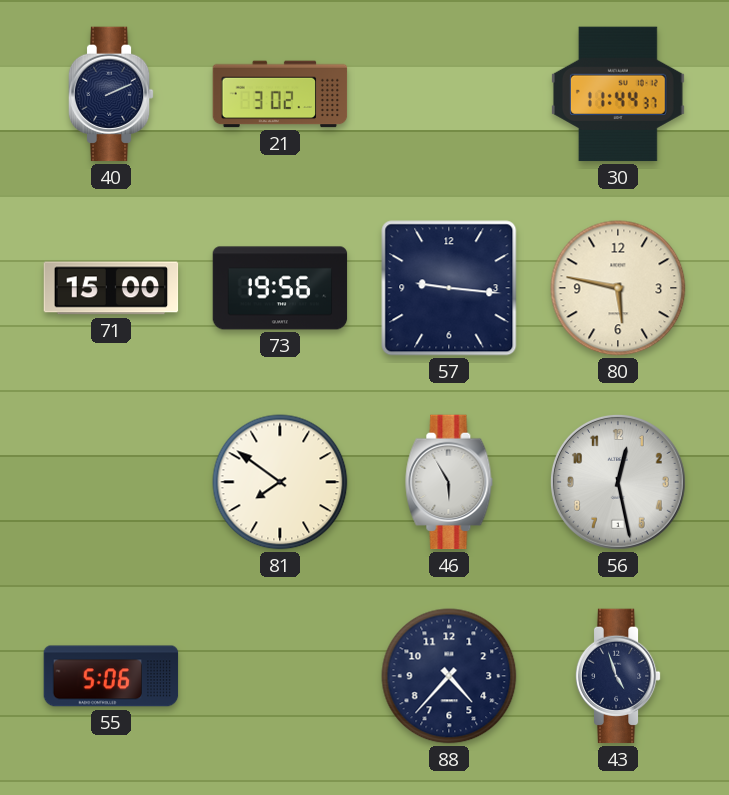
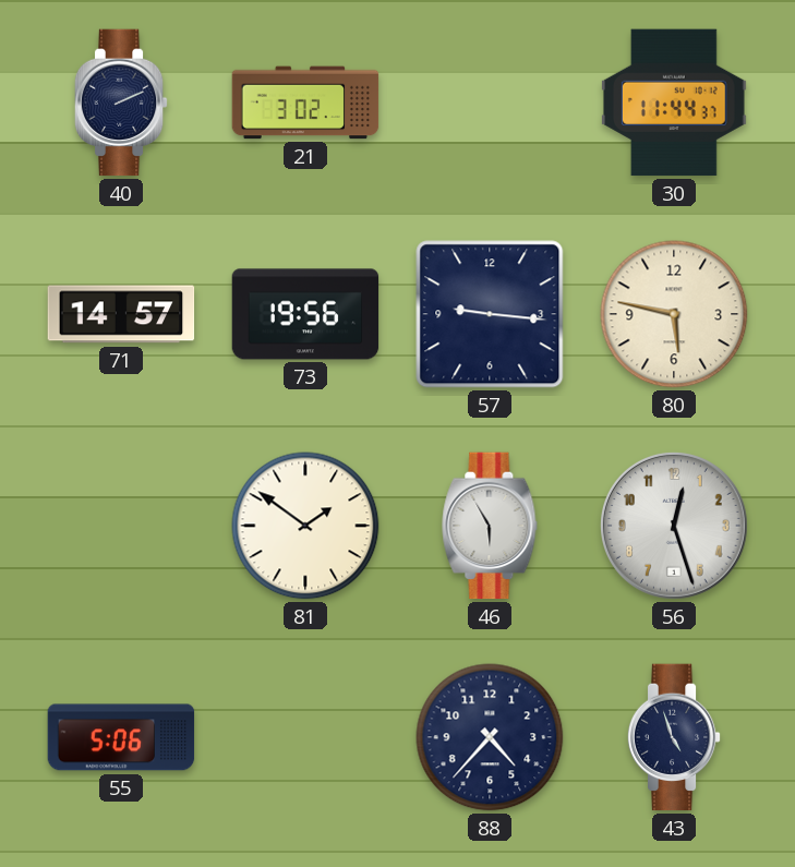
71: 15:00 -> 14:57 (121, 314)
81: 7:51 -> 1:51 (305, 526)
56: 12:28 -> 12:27 (674, 526)
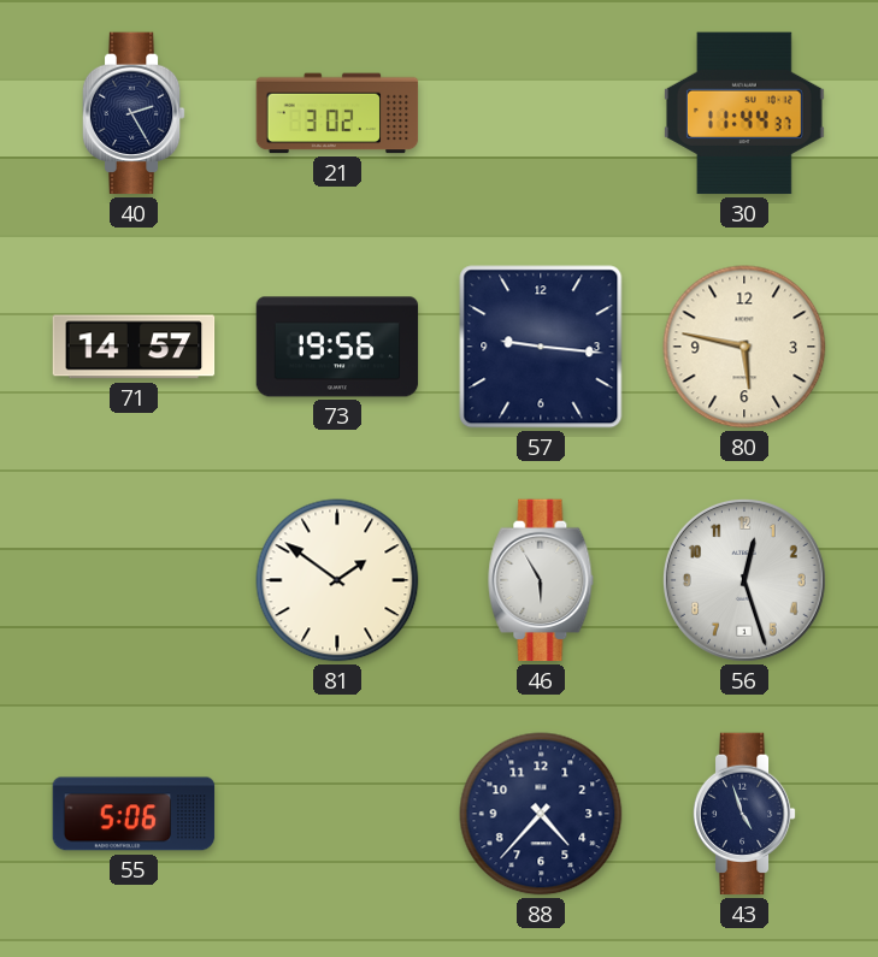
40: 2:11 -> 2:25 (134, 113)
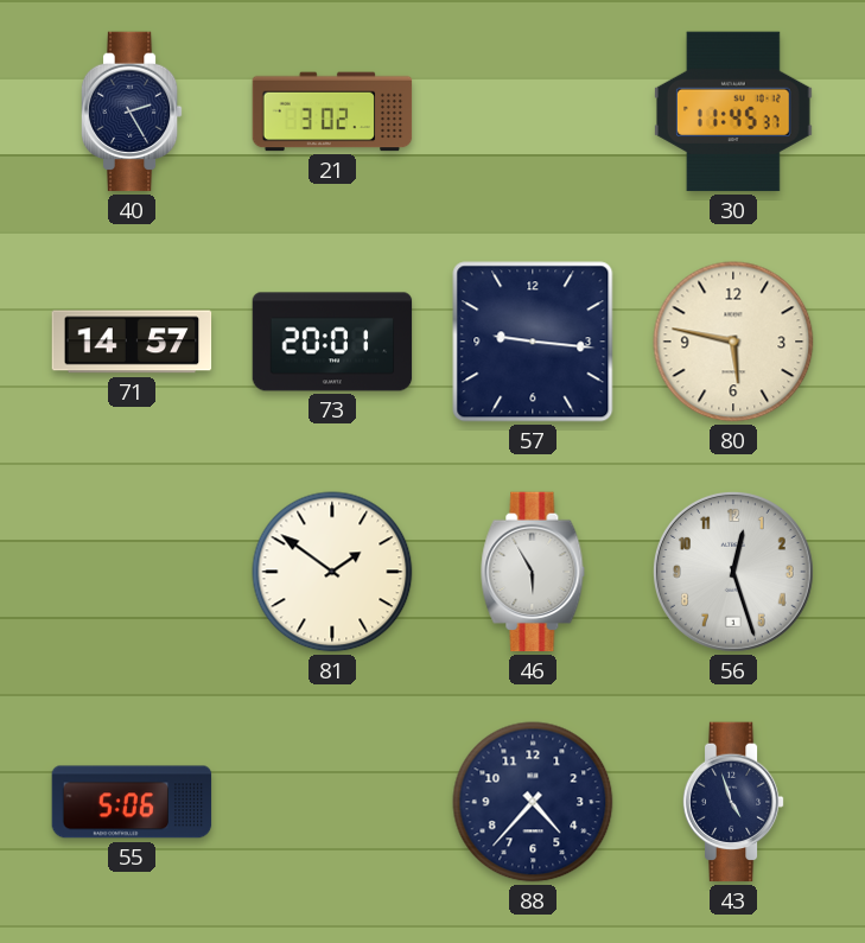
30: 11:44 -> 11:45 (733, 111)
73: 19:56 -> 20:01 (332, 342)
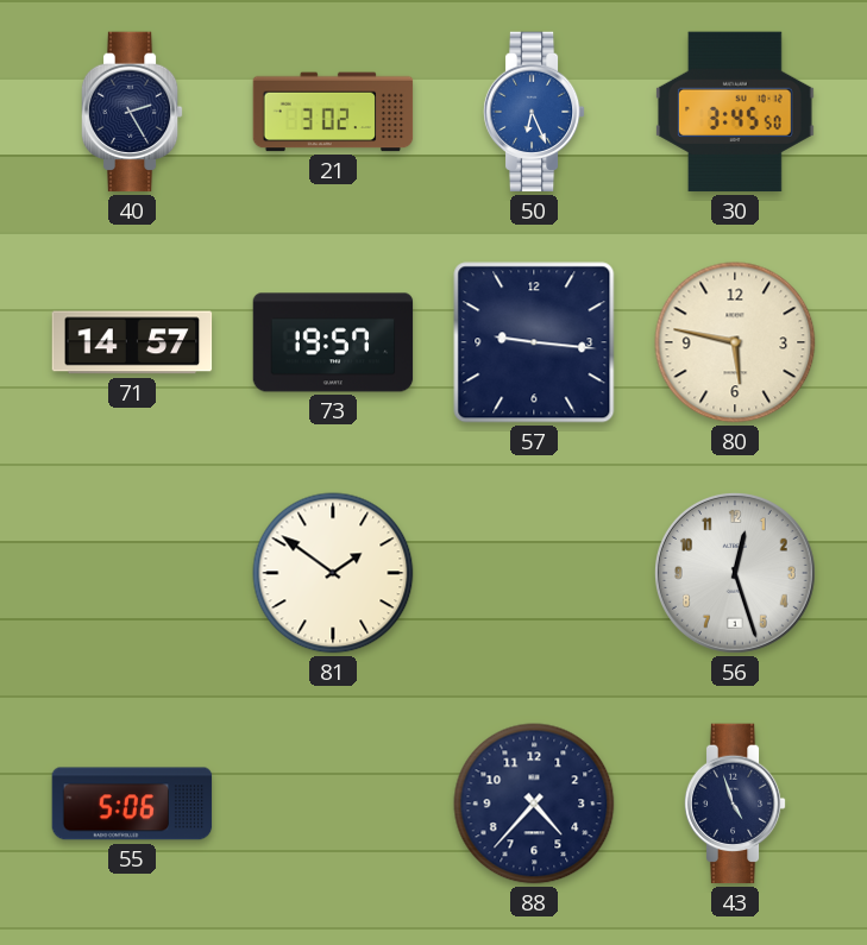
50: none -> 6:26 (534, 112)
30: 11:45 -> 3:45 (735, 112)
73: 20:01 -> 19:57 (333, 342)
46: 5:55 -> none (533, 572)
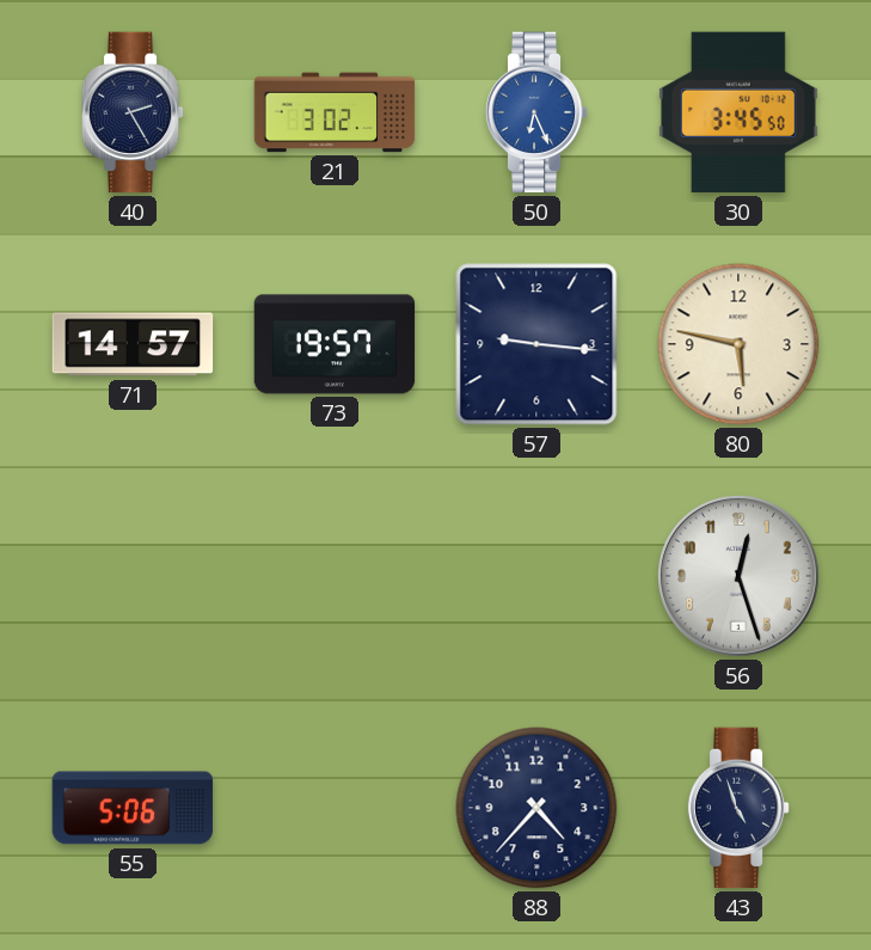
81: 1:51 -> none (333, 573)
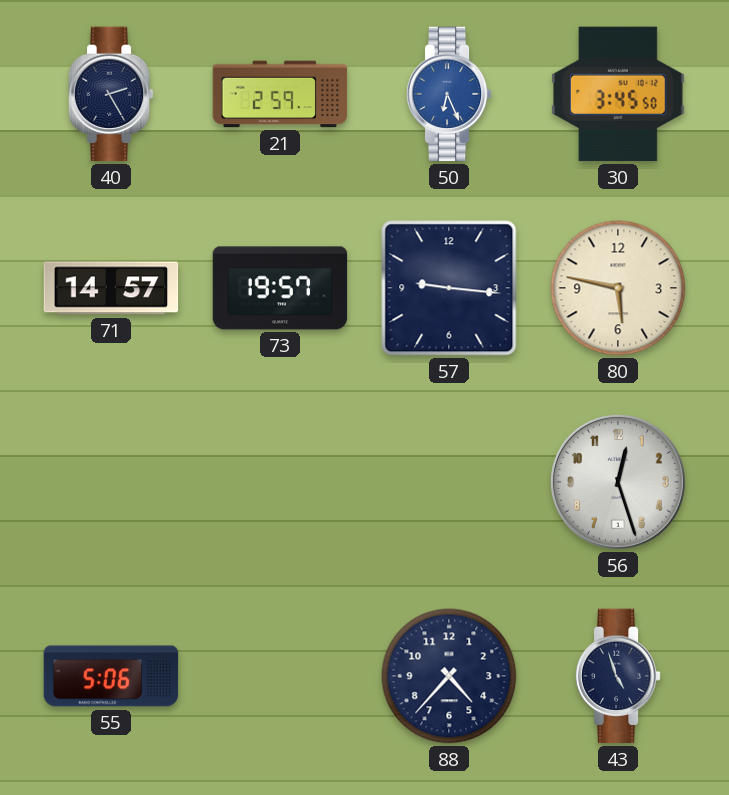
21: 3:02 -> 2:59 (280, 94)
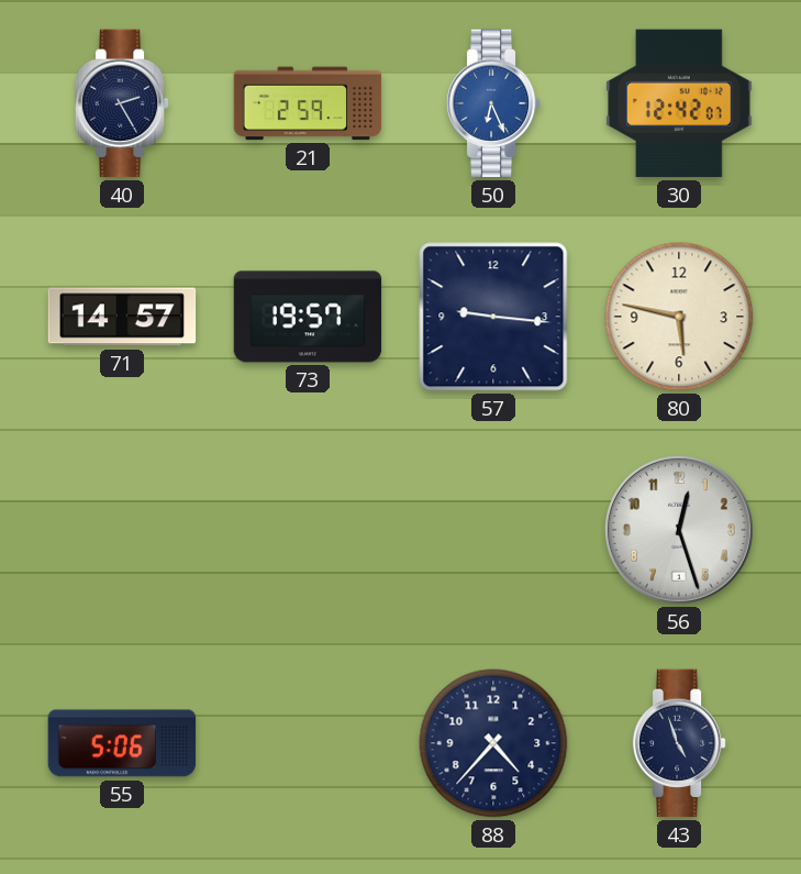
30: 3:45 -> 12:42 (679, 103)
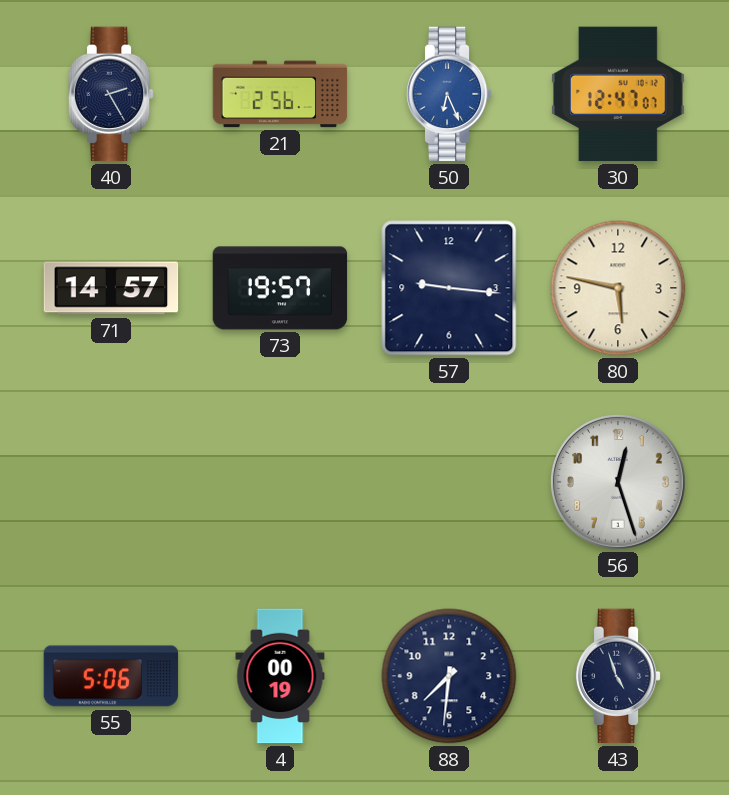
21: 2:59 -> 2:56 (280, 94)
30: 12:42 -> 12:47 (618, 94)
4: none -> 00:19 (280, 676)
88: 4:37 -> 7:31 (449, 676)
